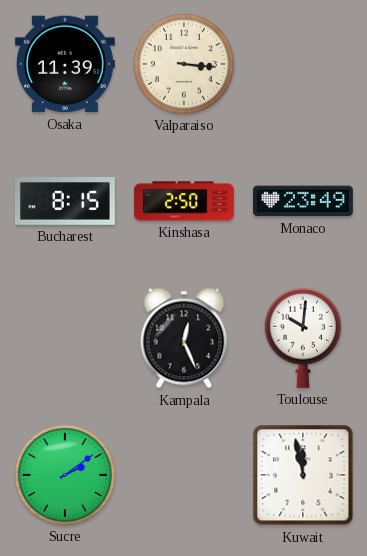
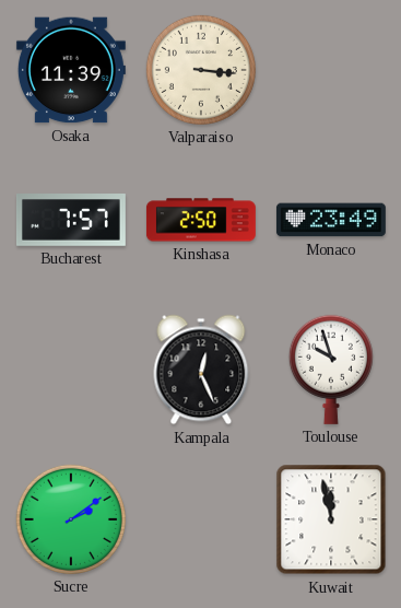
Bucharest: 8:15 -> 7:57 (71, 221)
Toulouse: 10:01 -> 9:57 (331, 370)
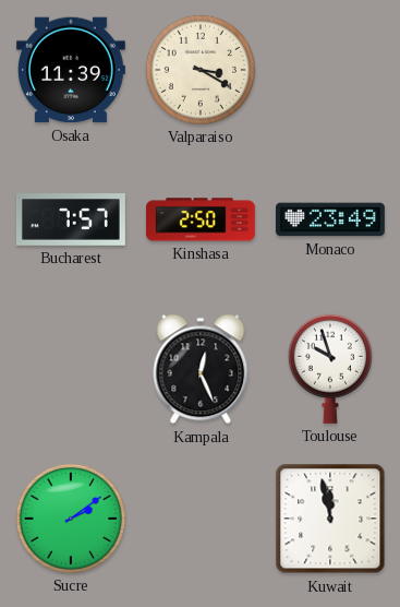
Valparaiso: 3:16 -> 3:20 (201, 70)
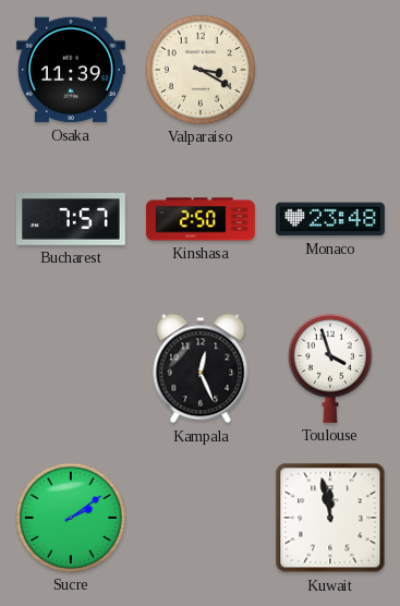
Monaco: 23:49 -> 23:48 (330, 219)
Toulouse: 9:57 -> 3:57 (330, 368)
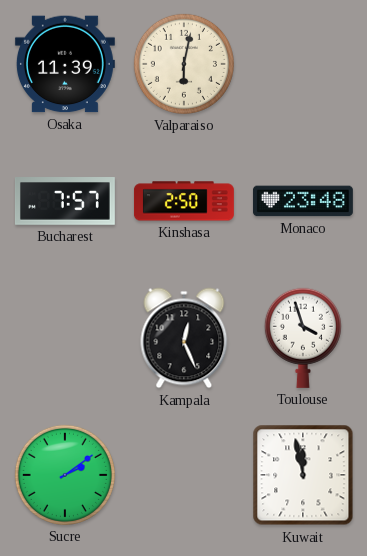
Valparaiso: 3:20 -> 6:02 (184, 64)
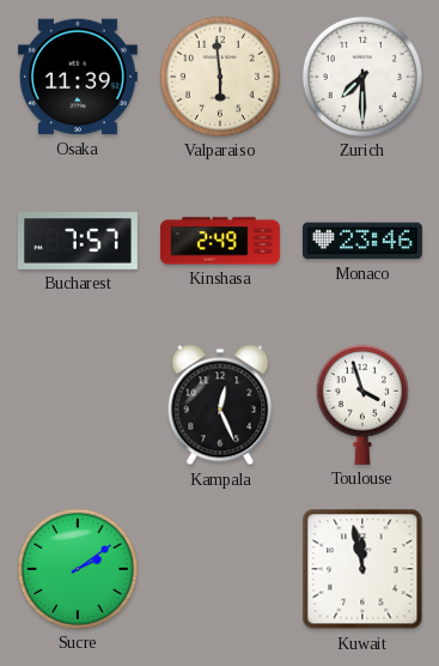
Valparaiso: 6:02 -> 5:59 (220, 77)
Zurich: none -> 7:30 (362, 77)
Kinshasa: 2:50 -> 2:49 (220, 241)
Monaco: 23:48 -> 23:46 (362, 241)
